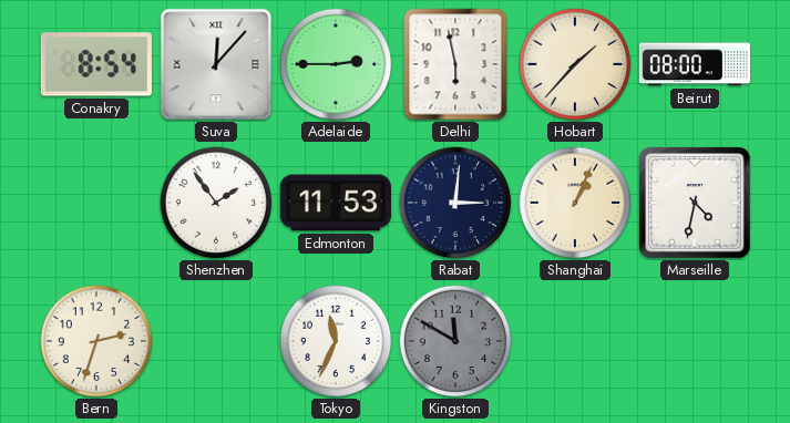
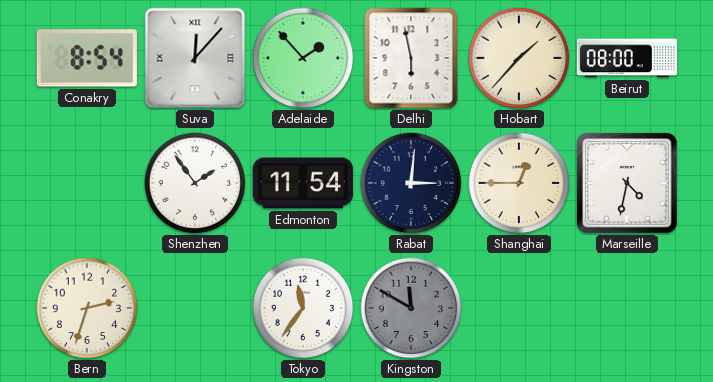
Adelaide: 2:45 -> 1:53 (303, 58)
Edmonton: 11:53 -> 11:54 (303, 183)
Shanghai: 1:04 -> 12:45 (519, 183)
Tokyo: 11:34 -> 11:36 (303, 308)
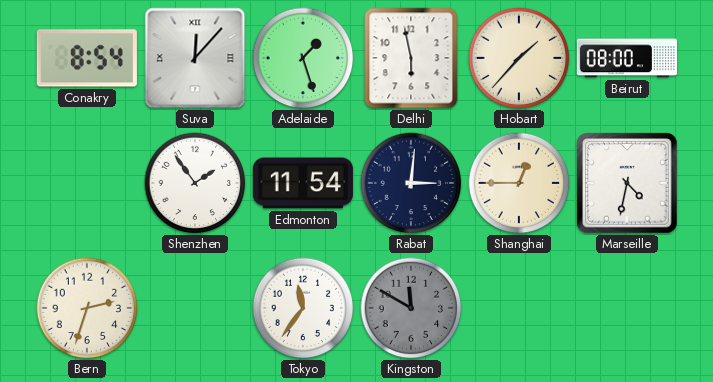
Adelaide: 1:53 -> 1:27 (303, 58)
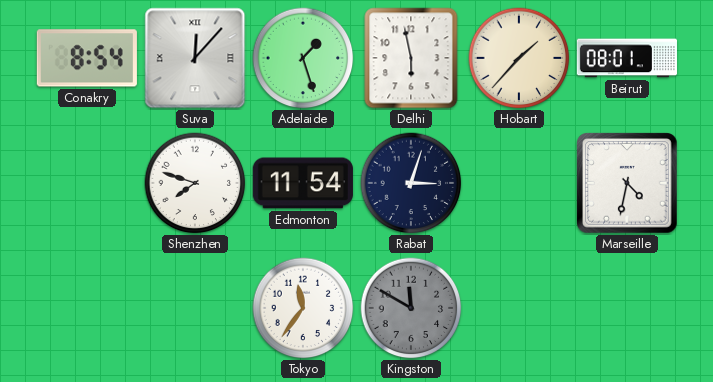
Beirut: 08:00 -> 08:01 (627, 58)
Shenzhen: 1:54 -> 7:48 (195, 183)
Rabat: 3:01 -> 3:03 (411, 183)
Shanghai: 12:45 -> none (519, 183)
Bern: 2:33 -> none (87, 308)
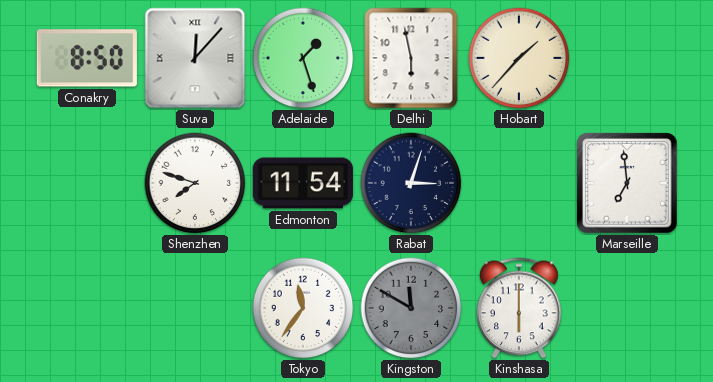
Conakry: 8:54 -> 8:50 (87, 58)
Beirut: 08:01 -> none (627, 58)
Marseille: 4:32 -> 6:59 (627, 183)
Kinshasa: none -> 6:00 (519, 308)
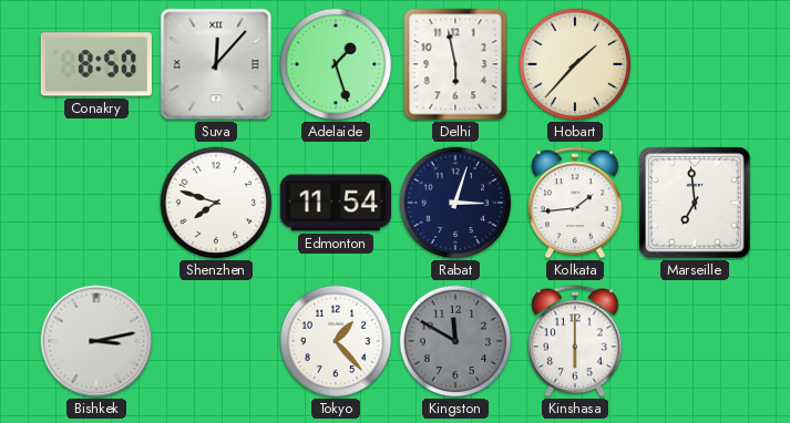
Kolkata: none -> 1:44 (575, 203)
Bishkek: none -> 3:13 (96, 341)
Tokyo: 11:36 -> 1:23 (336, 341)
